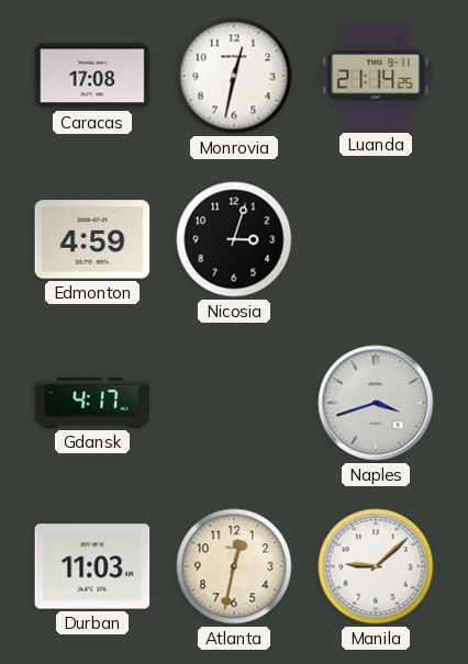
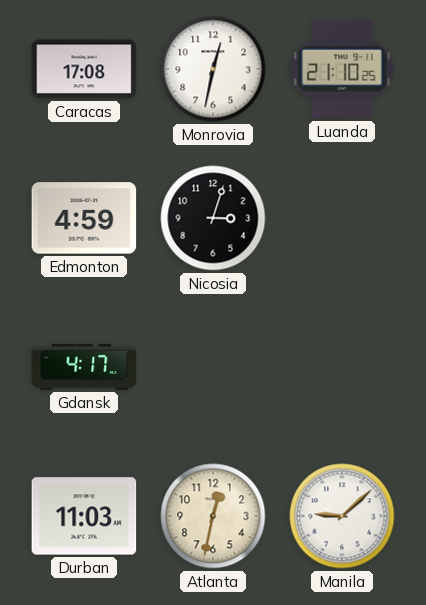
Luanda: 21:14 -> 21:10 (342, 69)
Naples: 3:42 -> none (376, 403)
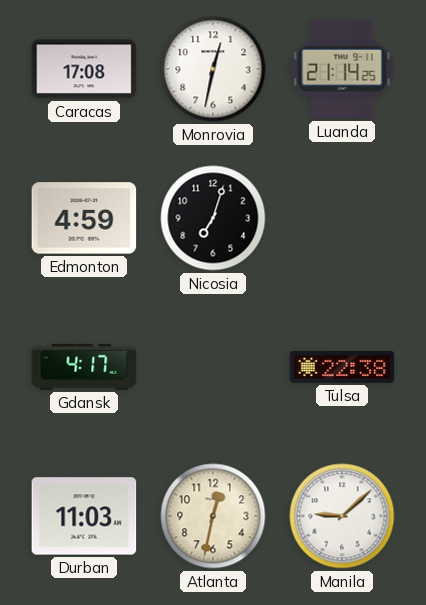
Luanda: 21:10 -> 21:14 (342, 69)
Nicosia: 3:03 -> 7:03 (213, 218)
Tulsa: none -> 22:38 (342, 367)
